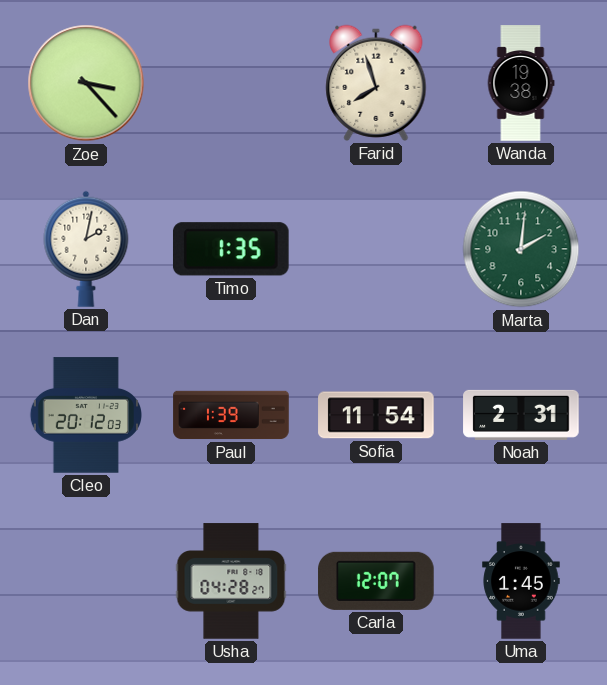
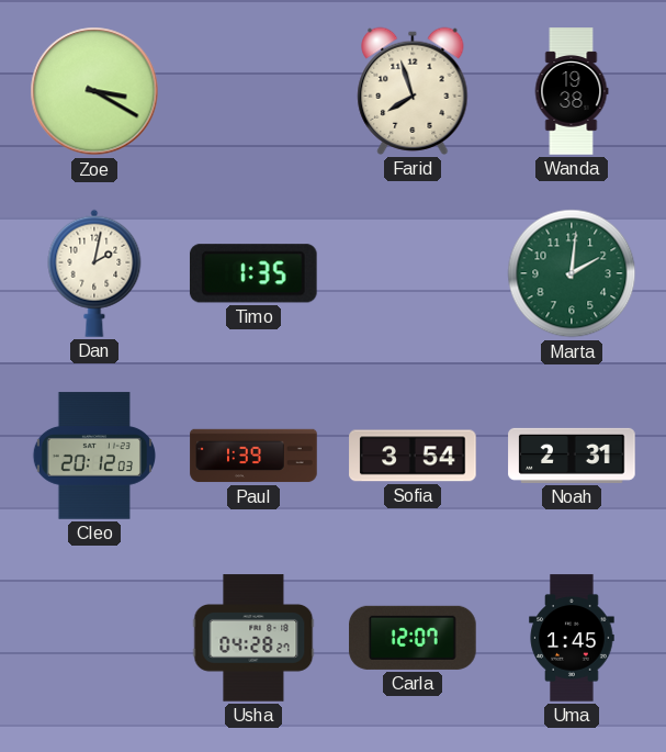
Zoe: 3:23 -> 3:20 (94, 91)
Sofia: 11:54 -> 3:54 (413, 456)
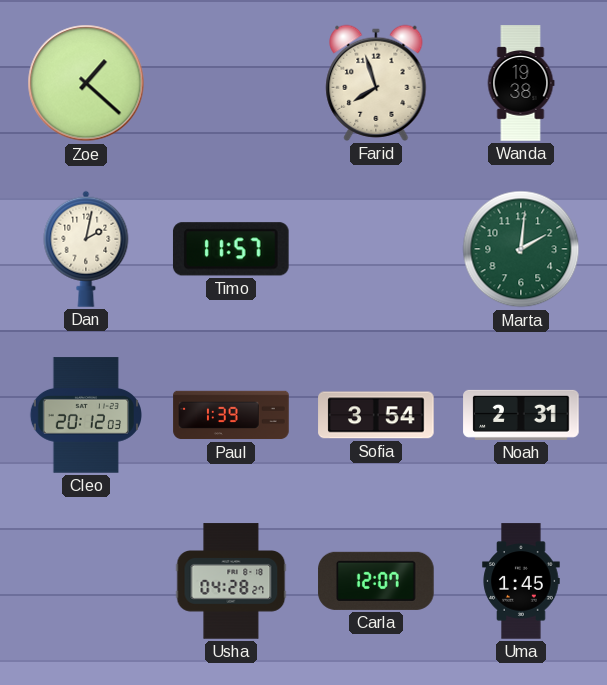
Zoe: 3:20 -> 1:22 (86, 83)
Timo: 1:35 -> 11:57 (231, 249)
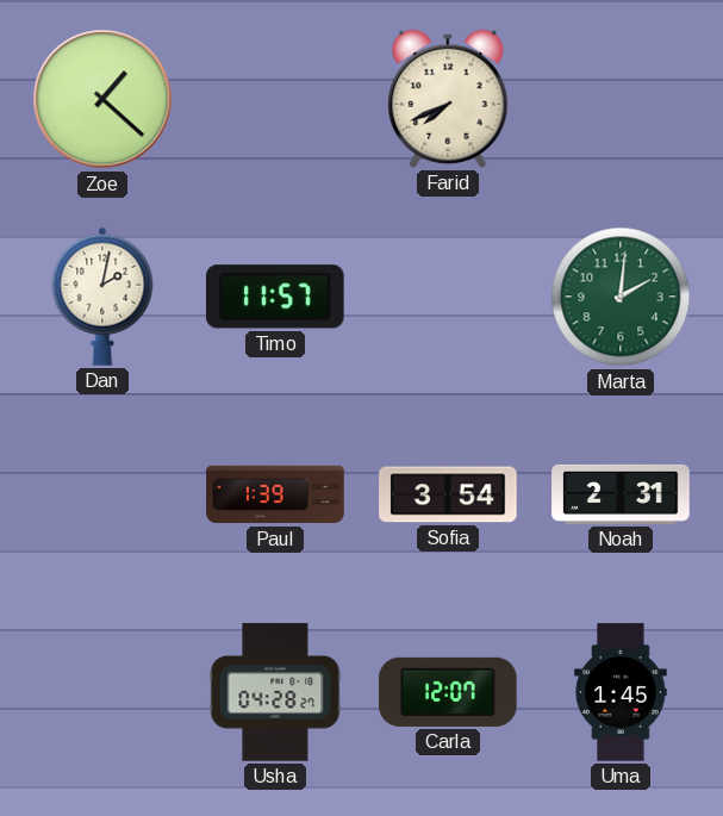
Farid: 7:57 -> 7:41 (448, 99)
Wanda: 19:38 -> none (521, 83)
Cleo: 20:12 -> none (85, 415)
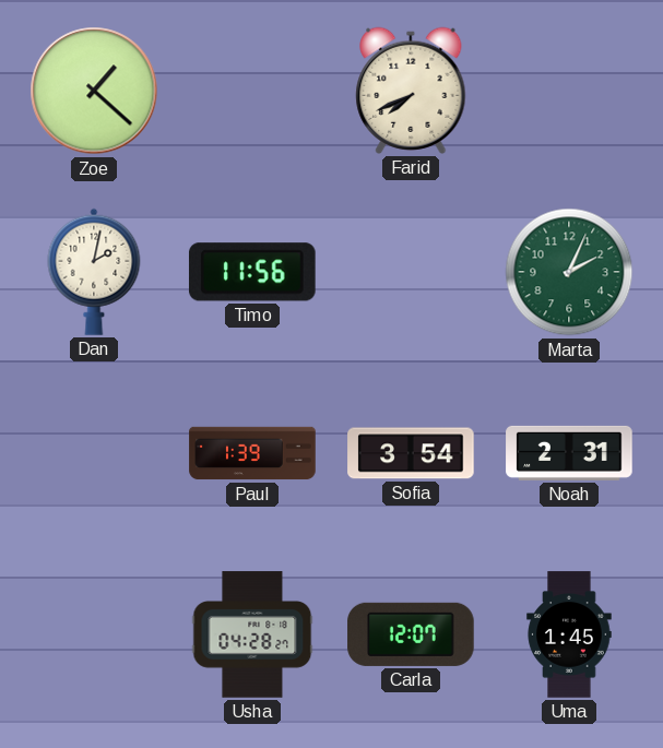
Timo: 11:57 -> 11:56 (252, 272)
Marta: 2:01 -> 2:04 (569, 272)
